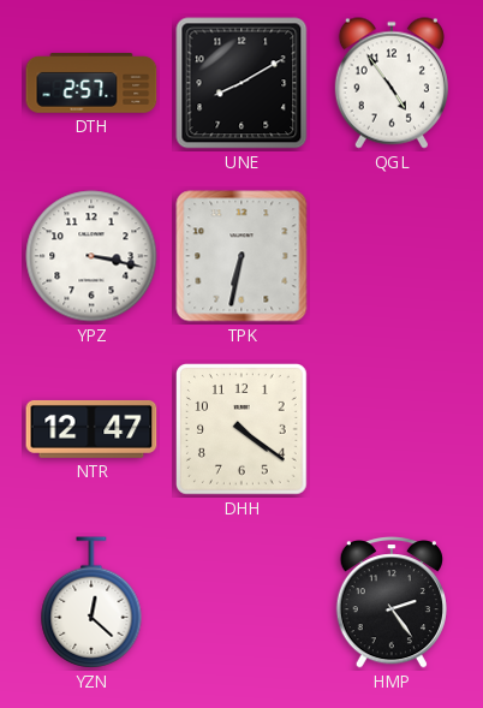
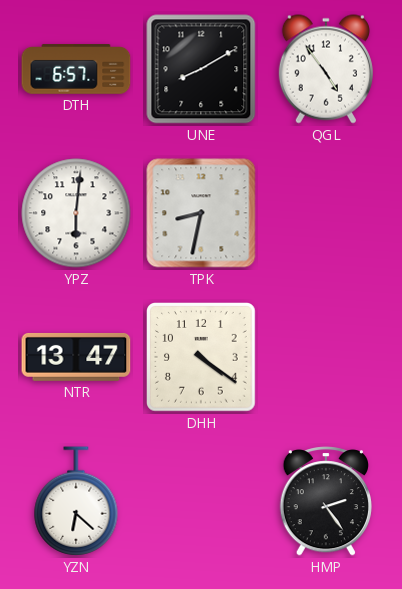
DTH: 2:57 -> 6:57 (76, 69)
YPZ: 3:17 -> 6:01 (76, 213)
TPK: 6:32 -> 8:32 (201, 213)
NTR: 12:47 -> 13:47 (76, 357)
YZN: 12:22 -> 6:22 (76, 501)
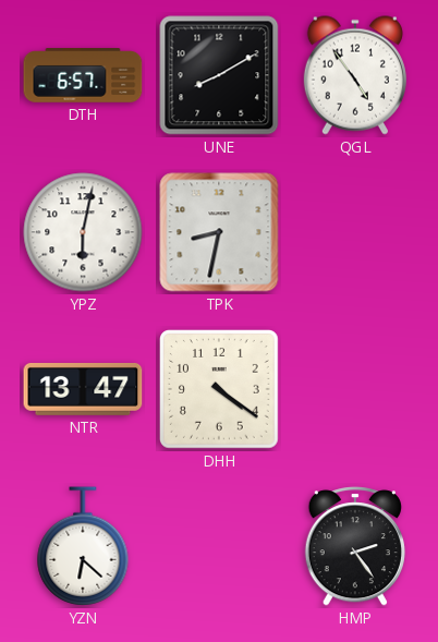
YPZ: 6:01 -> 6:02 (83, 232)
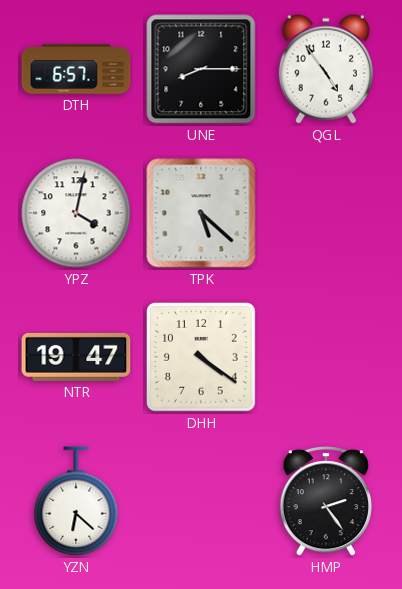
UNE: 8:10 -> 8:15 (201, 69)
YPZ: 6:02 -> 4:02 (76, 213)
TPK: 8:32 -> 5:22 (201, 213)
NTR: 13:47 -> 19:47 (76, 357)
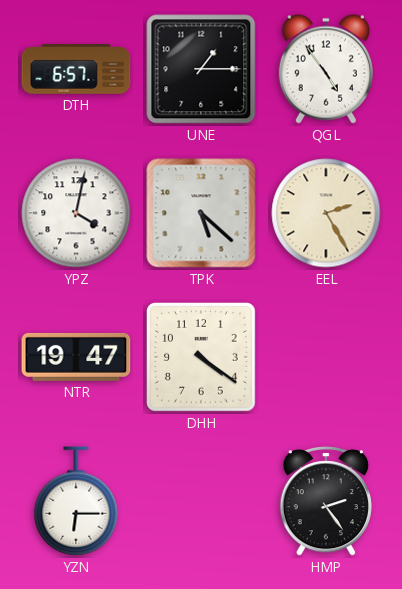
UNE: 8:15 -> 1:15 (201, 69)
EEL: none -> 2:25 (326, 213)
YZN: 6:22 -> 6:15 (76, 501)
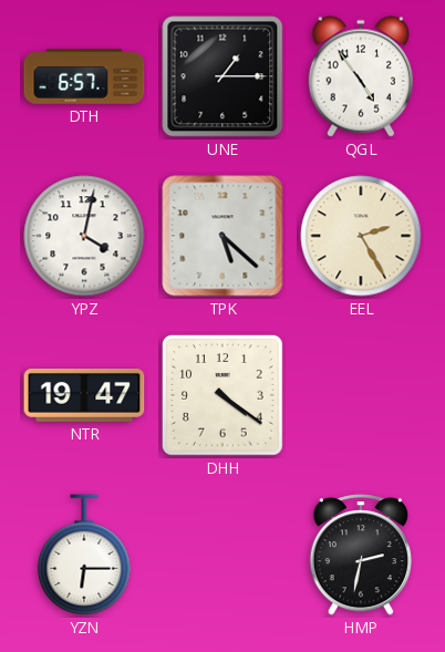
HMP: 2:24 -> 2:32 (360, 555)
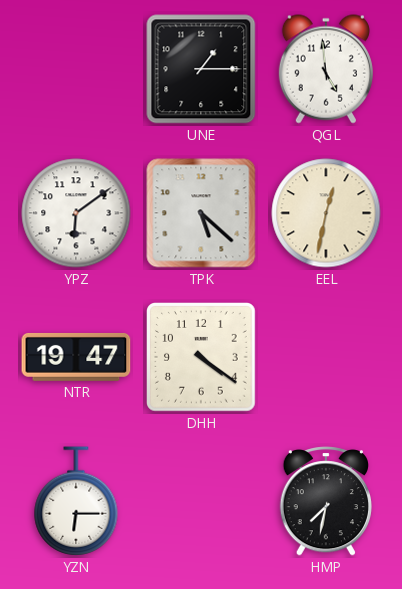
DTH: 6:57 -> none (84, 76)
QGL: 4:54 -> 4:59 (326, 69)
YPZ: 4:02 -> 6:09 (76, 213)
EEL: 2:25 -> 12:32 (326, 213)
HMP: 2:32 -> 7:32 (325, 501)
